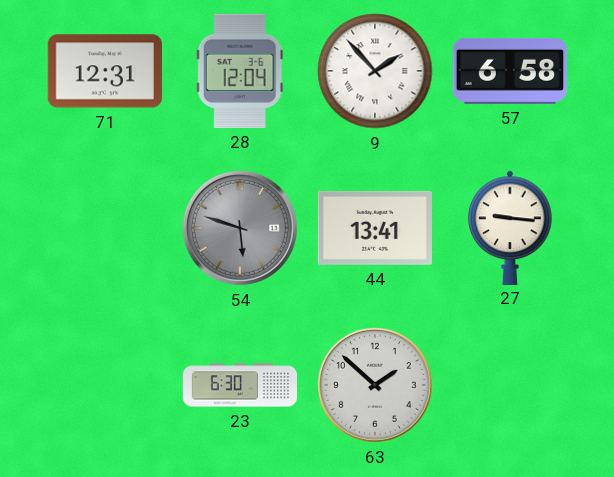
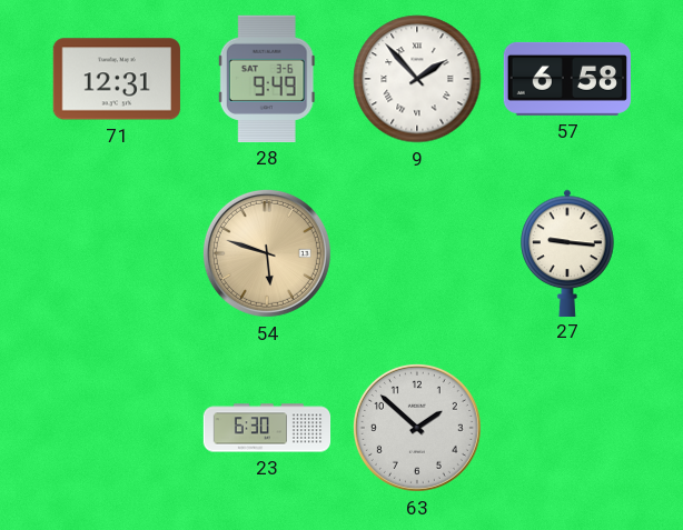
28: 12:04 -> 9:49 (267, 79)
54 dial: grey -> champagne (267, 253)
44: 13:41 -> none (375, 228)
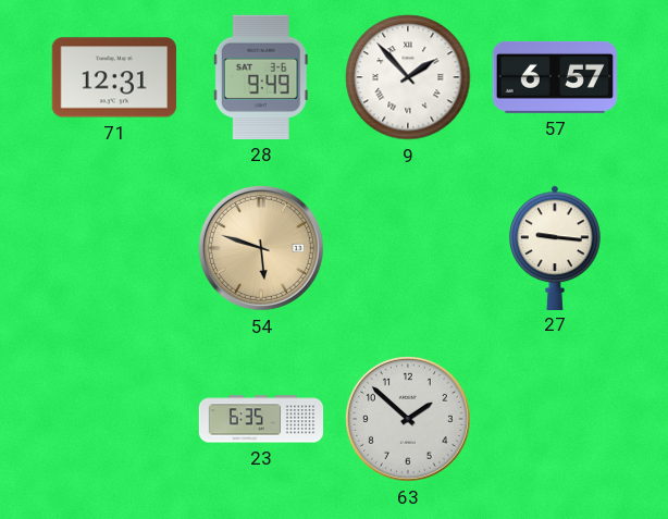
57: 6:58 -> 6:57 (554, 77)
23: 6:30 -> 6:35 (261, 419)
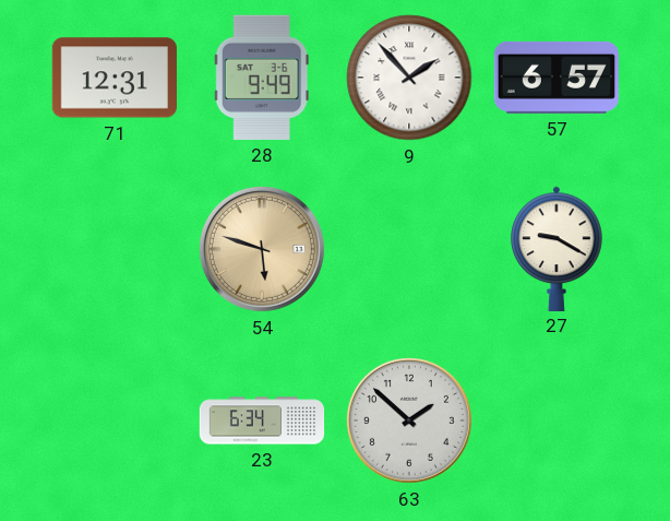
27: 9:16 -> 9:20 (557, 248)
23: 6:35 -> 6:34 (262, 421)
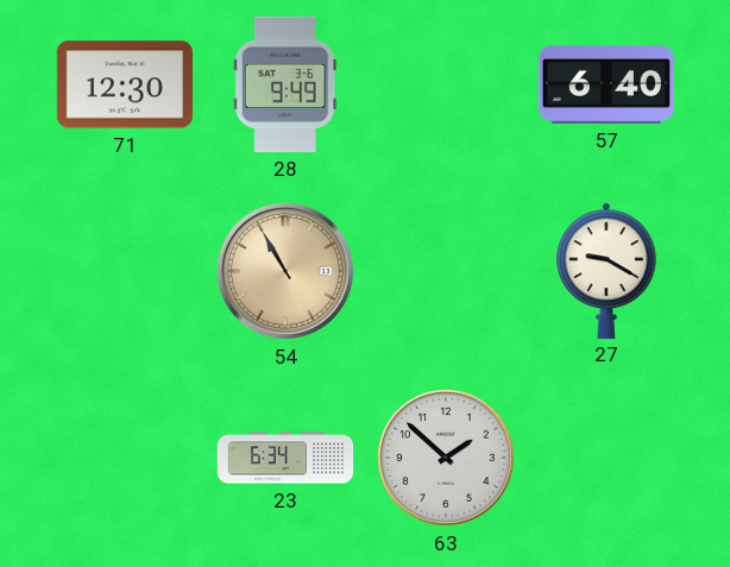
71: 12:31 -> 12:30 (125, 84)
9: 1:53 -> none (409, 78)
57: 6:57 -> 6:40 (605, 84)
54: 5:48 -> 10:55 (285, 271)
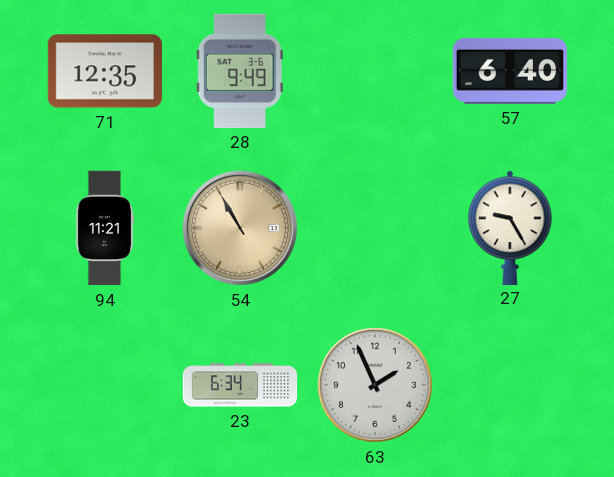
71: 12:30 -> 12:35 (105, 71)
94: none -> 11:21 (105, 228)
27: 9:20 -> 9:25 (510, 227)
63: 1:52 -> 1:56 (375, 385)
